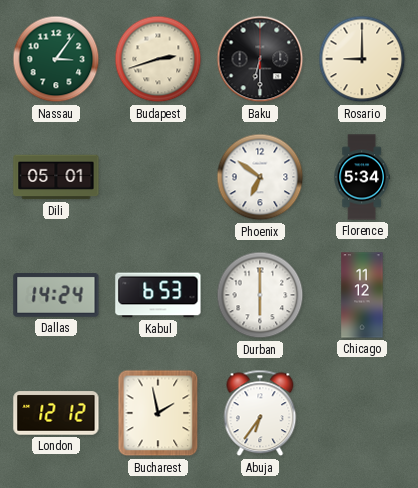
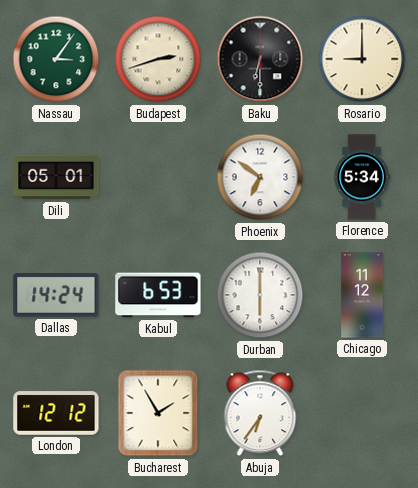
Bucharest: 1:58 -> 1:55 (158, 413)
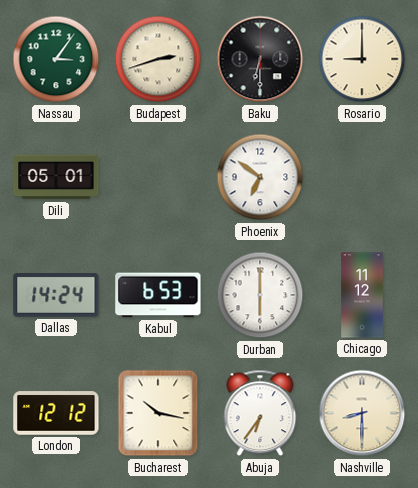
Florence: 5:34 -> none (362, 177)
Bucharest: 1:55 -> 10:17 (158, 413)
Nashville: none -> 8:30 (362, 413)
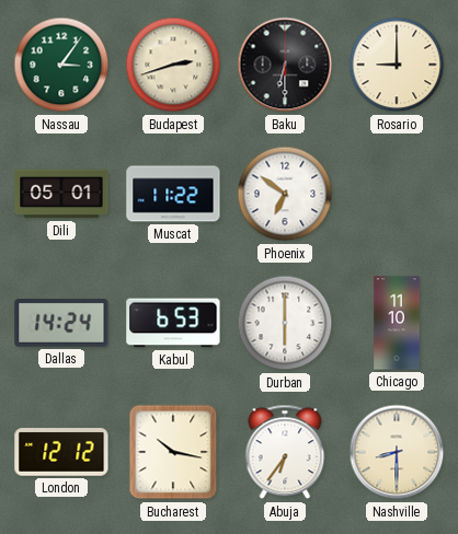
Muscat: none -> 11:22 (173, 194)
Chicago: 11:12 -> 11:10 (397, 323)
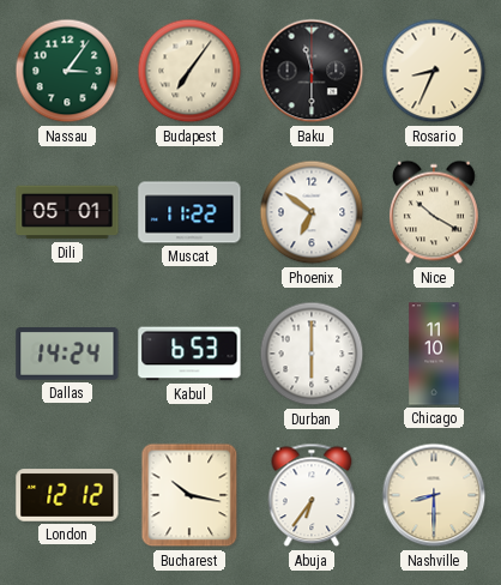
Budapest: 2:42 -> 7:06 (189, 71)
Baku: 6:30 -> 11:30 (312, 71)
Rosario: 9:00 -> 8:34 (434, 71)
Nice: none -> 10:20 (434, 212)
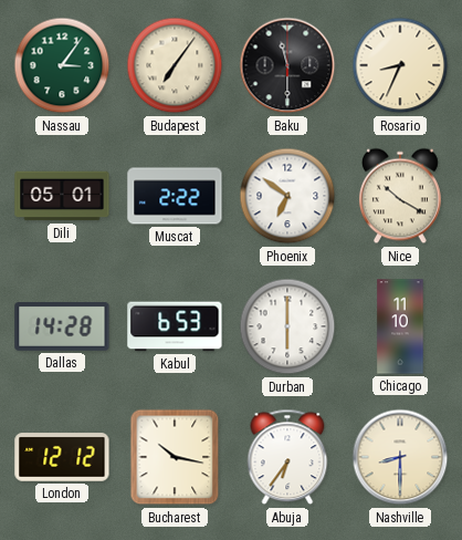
Muscat: 11:22 -> 2:22 (175, 196)
Dallas: 14:24 -> 14:28 (62, 328)
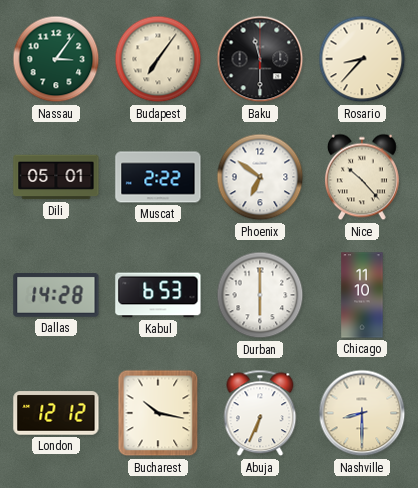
Rosario: 8:34 -> 8:37 (362, 59)
Nice: 10:20 -> 10:23 (362, 177)
Abuja: 6:36 -> 6:34 (260, 413)
